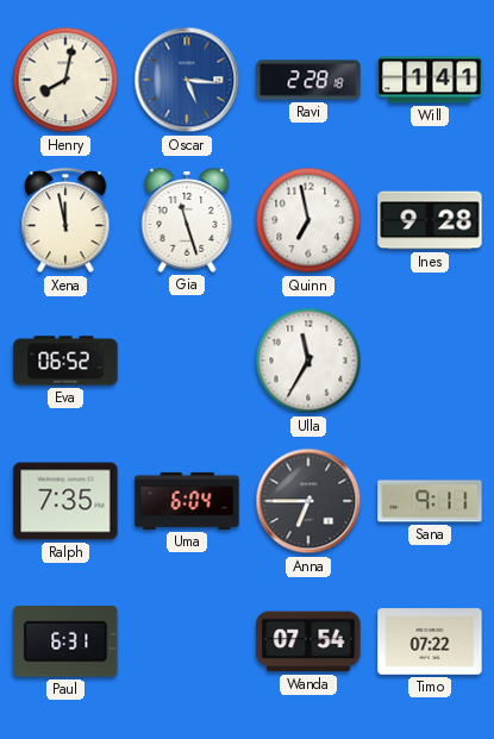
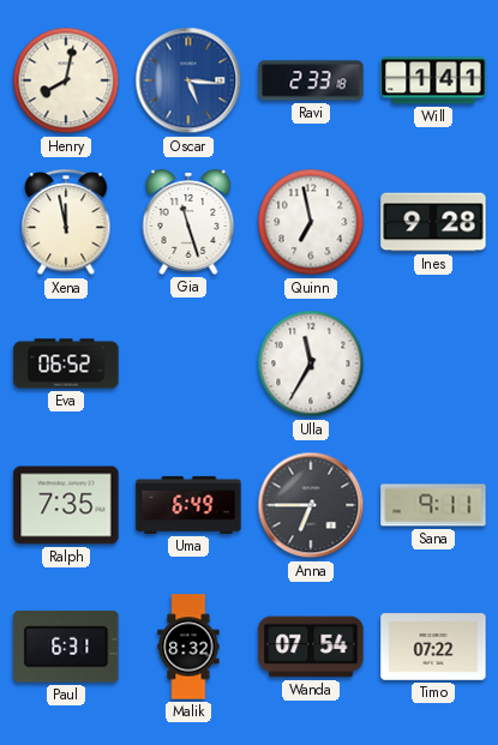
Ravi: 2:28 -> 2:33 (311, 80)
Uma: 6:04 -> 6:49 (188, 505)
Malik: none -> 8:32 (188, 647)
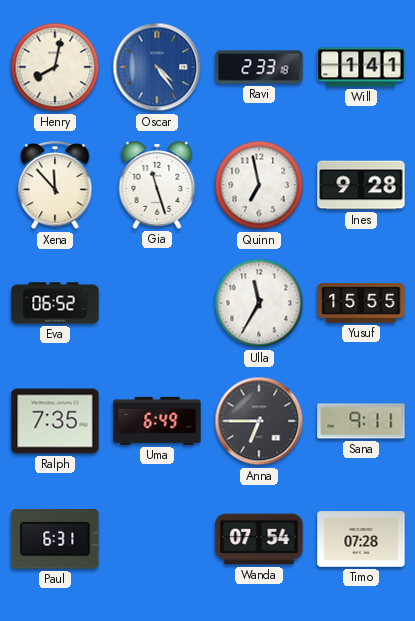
Oscar: 5:16 -> 4:24 (157, 67)
Xena: 11:58 -> 11:53 (55, 186)
Yusuf: none -> 15:55 (361, 303)
Malik: 8:32 -> none (188, 647)
Timo: 07:22 -> 07:28 (361, 539)
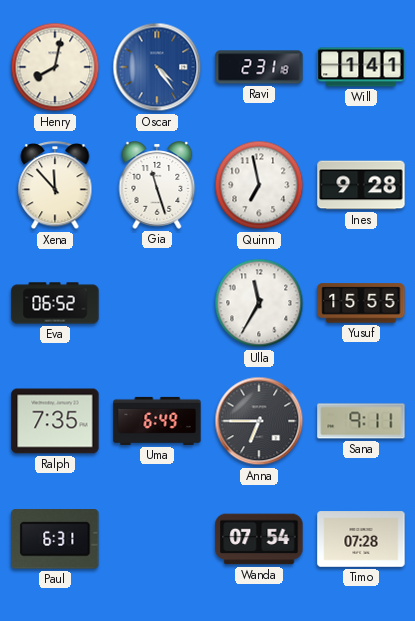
Ravi: 2:33 -> 2:31 (259, 67)
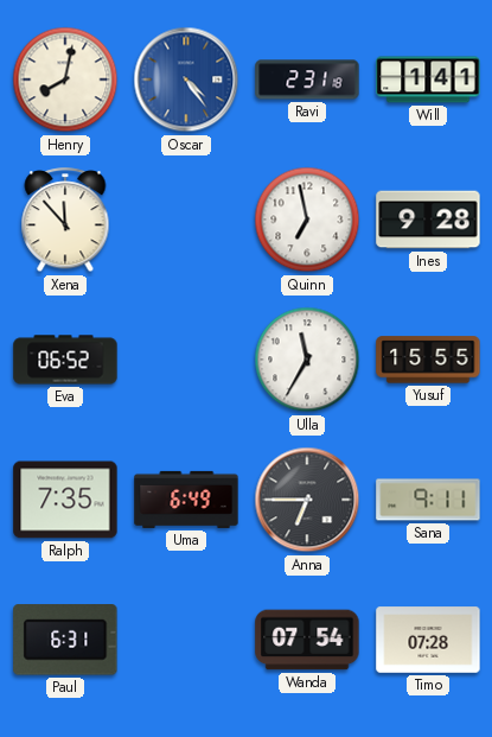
Gia: 11:27 -> none (157, 185)
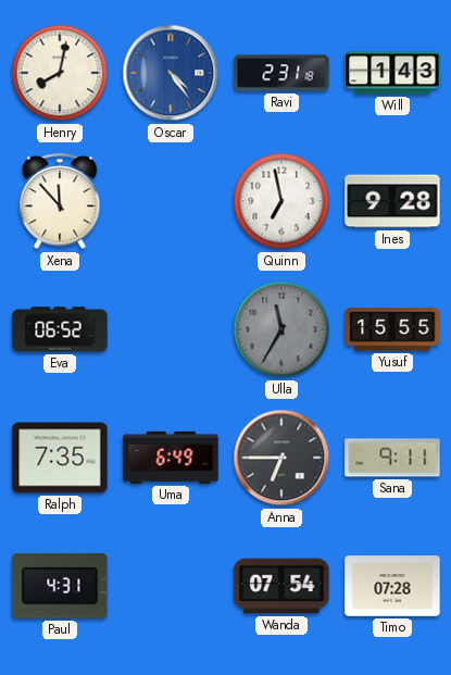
Will: 1:41 -> 1:43 (392, 73)
Ulla dial: white -> grey (281, 329)
Paul: 6:31 -> 4:31 (60, 586)
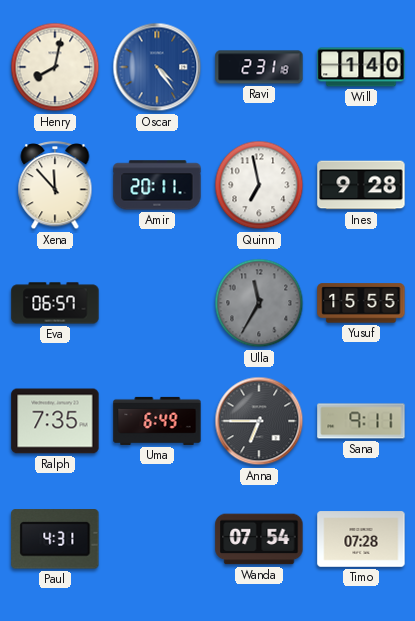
Will: 1:43 -> 1:40 (361, 67)
Amir: none -> 20:11 (157, 185)
Eva: 06:52 -> 06:57 (55, 303)
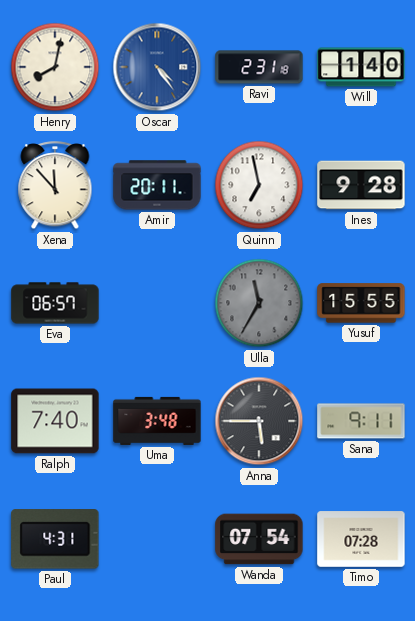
Ralph: 7:35 -> 7:40 (55, 421)
Uma: 6:49 -> 3:48 (157, 421)
Anna: 6:45 -> 5:45 (259, 421)
